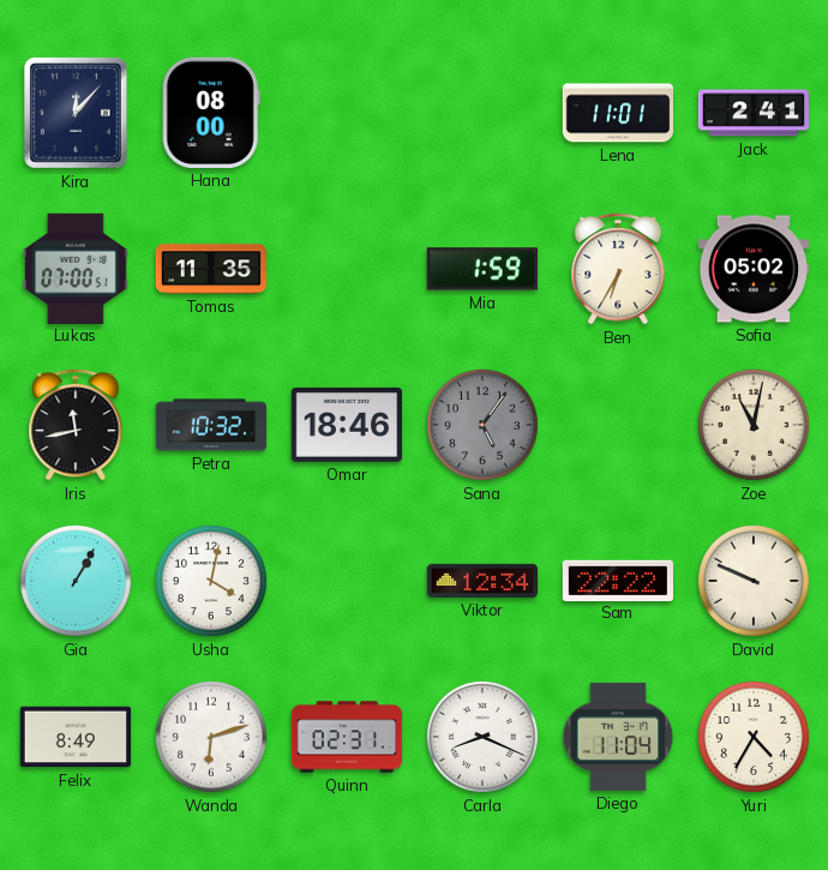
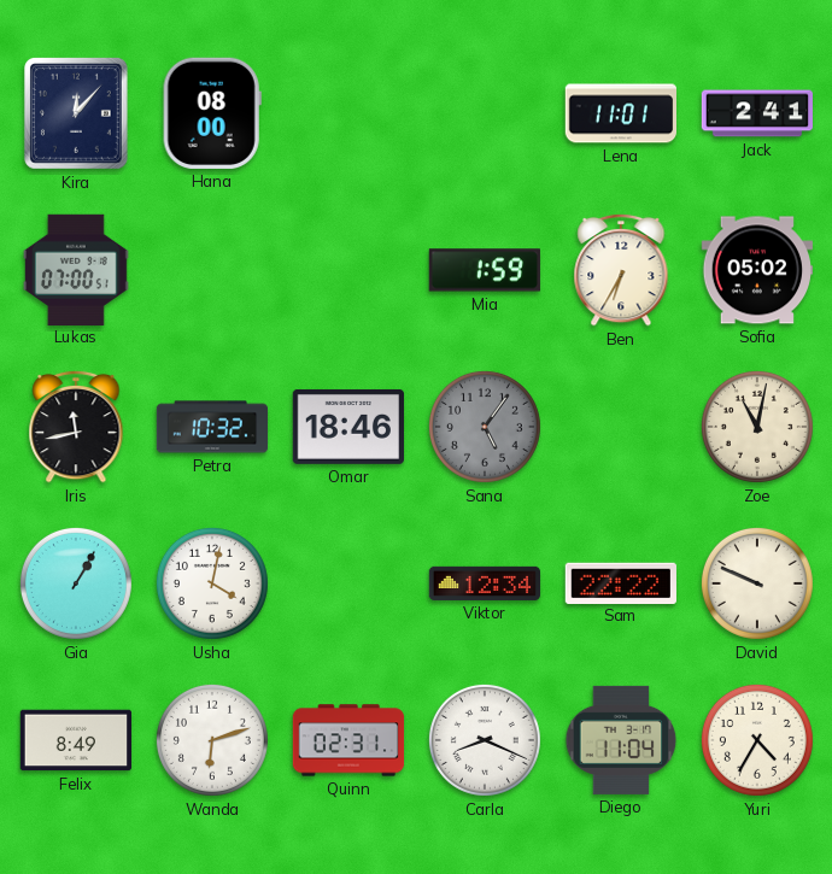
Tomas: 11:35 -> none (210, 269)
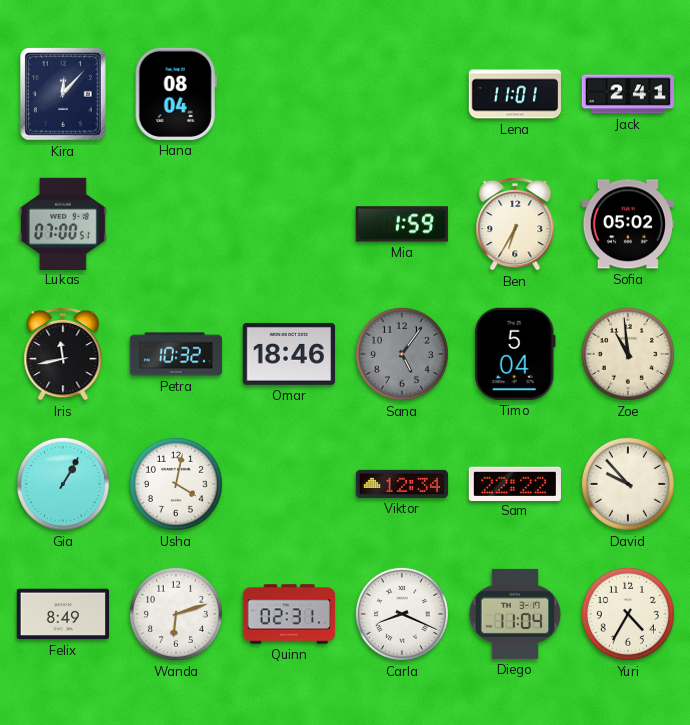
Hana: 08:00 -> 08:04 (176, 94)
Timo: none -> 5:04 (515, 354)
Zoe: 11:02 -> 10:59 (628, 354)
David: 9:49 -> 9:53 (628, 484)
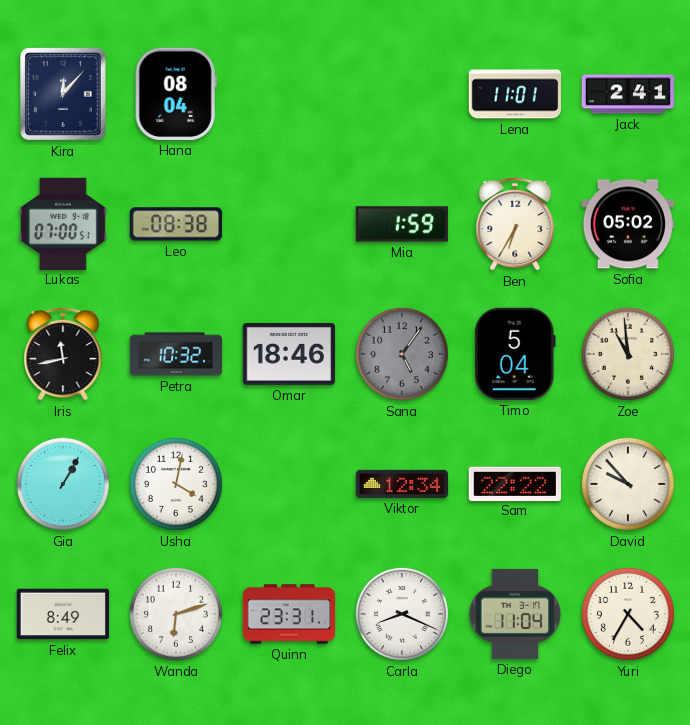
Leo: none -> 08:38 (175, 224)
Quinn: 02:31 -> 23:31 (289, 614)
